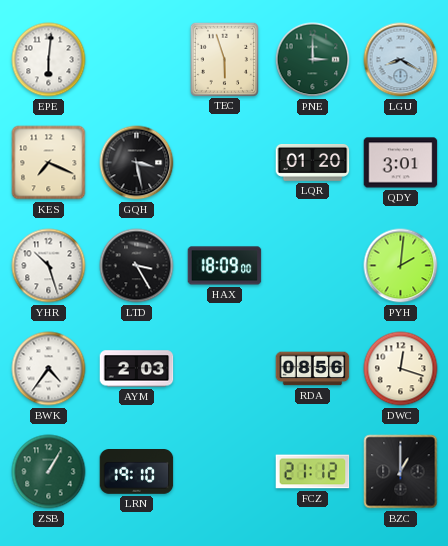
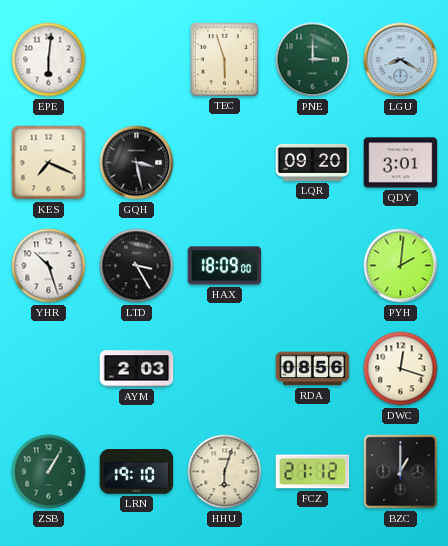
LQR: 01:20 -> 09:20 (313, 163)
BWK: 4:36 -> none (49, 369)
HHU: none -> 6:03 (225, 472)
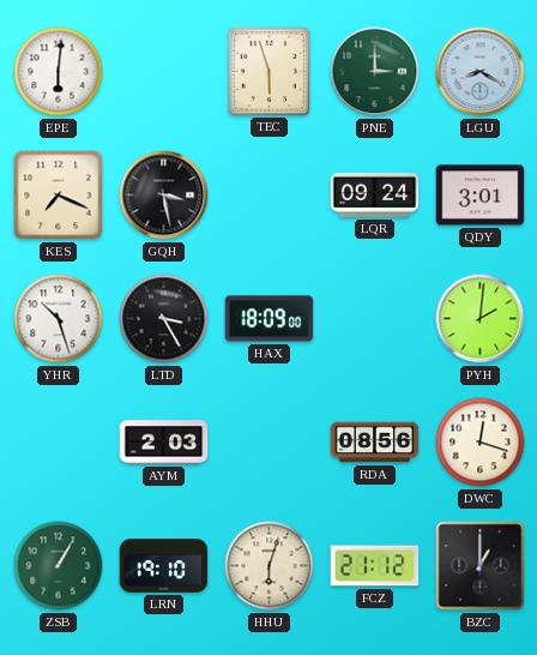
LQR: 09:20 -> 09:24 (375, 196)
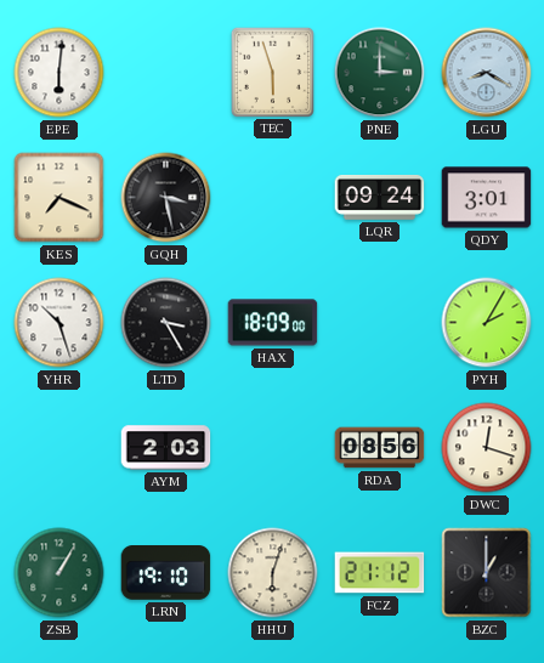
PYH: 2:01 -> 2:05 (487, 323)
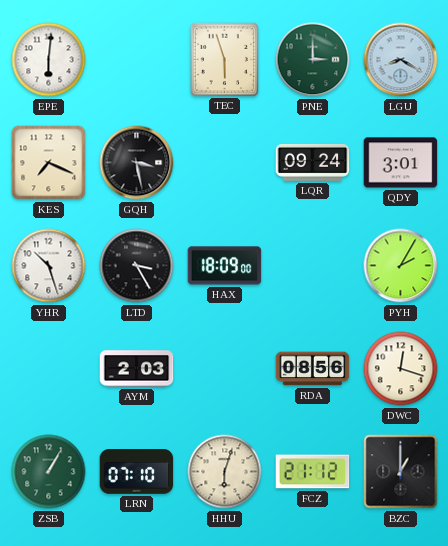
LRN: 19:10 -> 07:10 (137, 472)
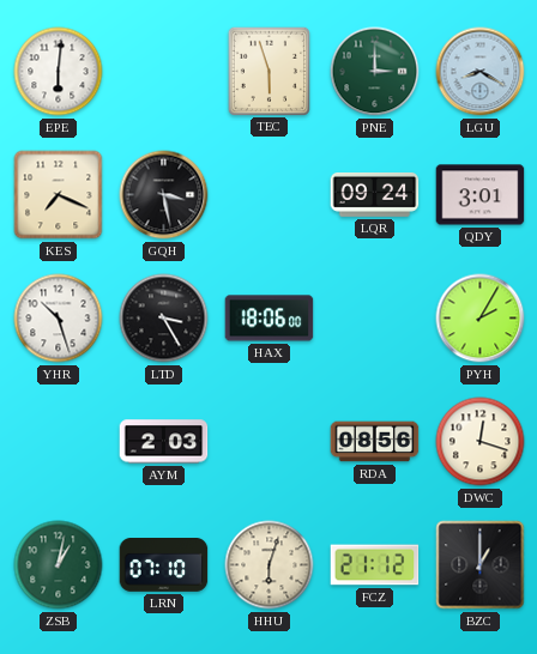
HAX: 18:09 -> 18:06 (270, 319)
ZSB: 1:05 -> 1:02 (59, 565)
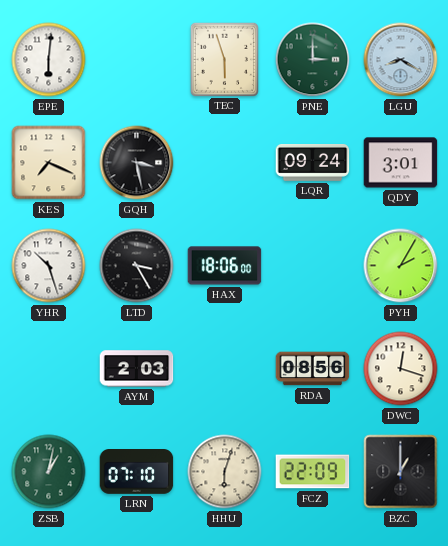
FCZ: 21:12 -> 22:09 (313, 472)
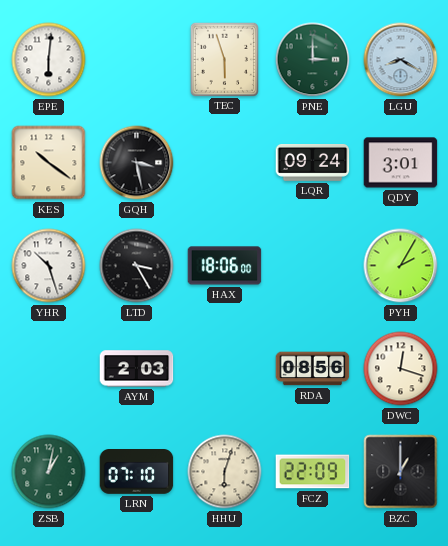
KES: 7:19 -> 10:21 (49, 163)
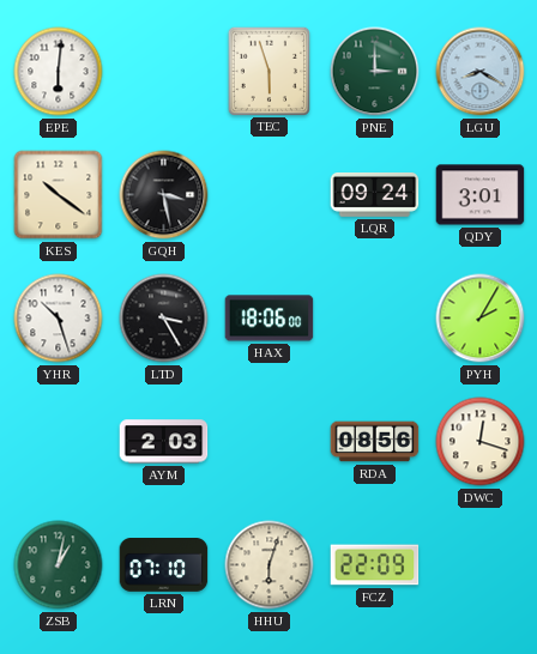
BZC: 1:00 -> none (401, 472)
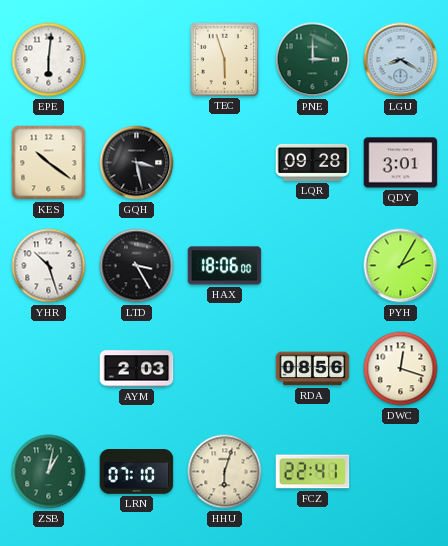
LQR: 09:24 -> 09:28 (313, 163)
FCZ: 22:09 -> 22:41 (313, 472)
